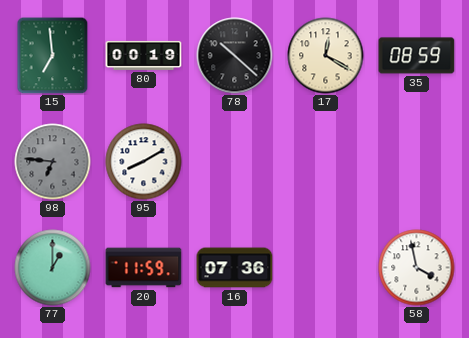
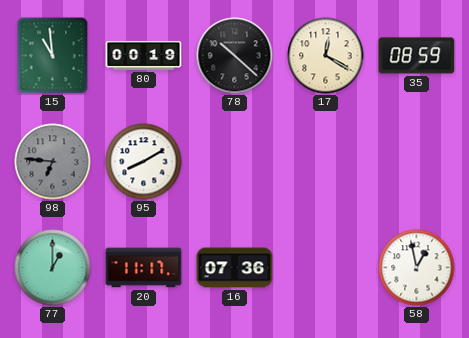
15: 6:59 -> 10:59 (53, 55)
20: 11:59 -> 11:17 (144, 268)
58: 3:58 -> 12:58 (417, 268)
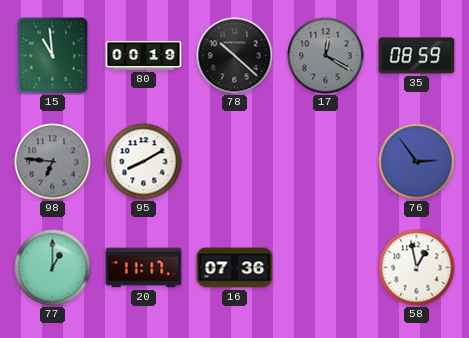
17 dial: cream -> grey (326, 56)
76: none -> 2:54 (417, 162)
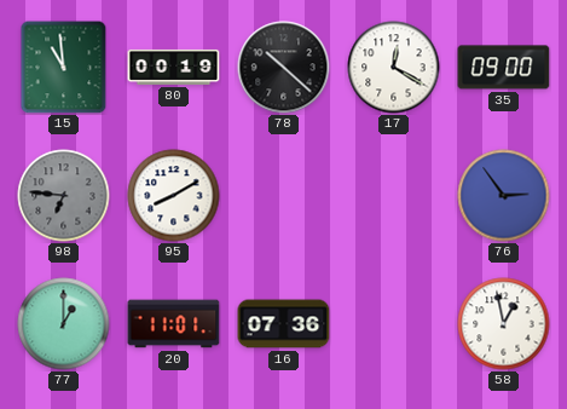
17 dial: grey -> white (394, 68)
35: 08:59 -> 09:00 (504, 68)
20: 11:17 -> 11:01 (174, 324)
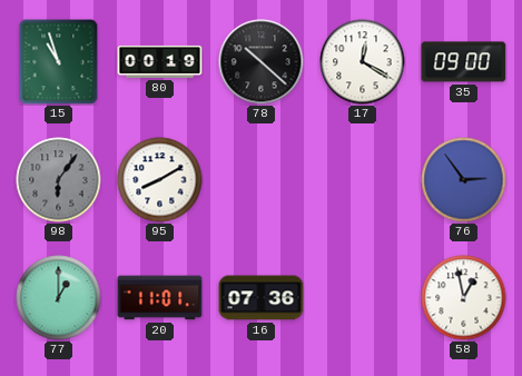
15: 10:59 -> 10:57 (59, 61)
98: 6:46 -> 6:06 (59, 180)
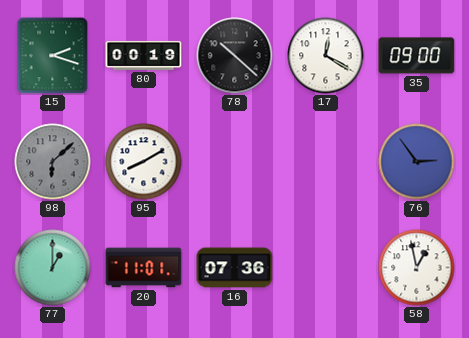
15: 10:57 -> 2:18 (53, 55)
98: 6:06 -> 6:08 (53, 162)
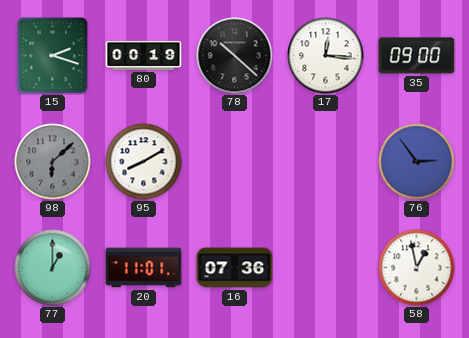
17: 12:20 -> 12:16 (326, 56)
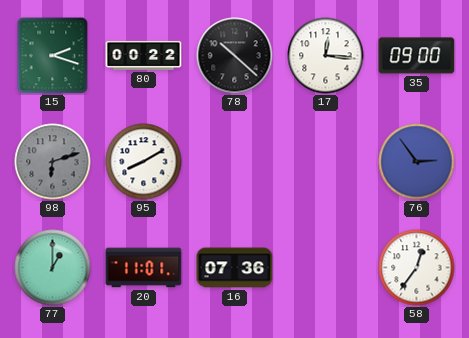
80: 00:19 -> 00:22 (144, 55)
98: 6:08 -> 6:12 (53, 162)
58: 12:58 -> 12:36 (417, 268)
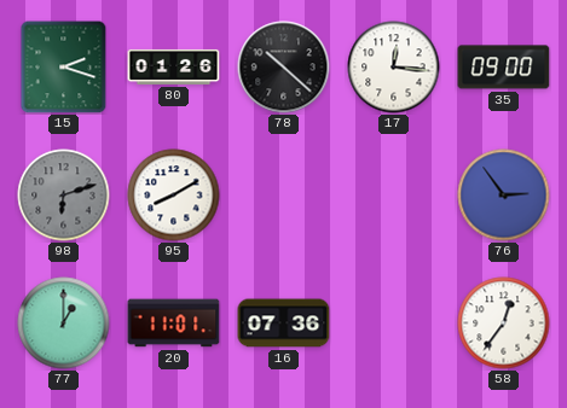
80: 00:22 -> 01:26 (174, 66)
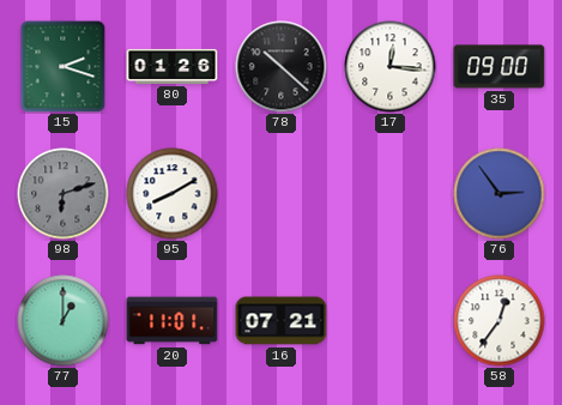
16: 07:36 -> 07:21 (282, 321)
